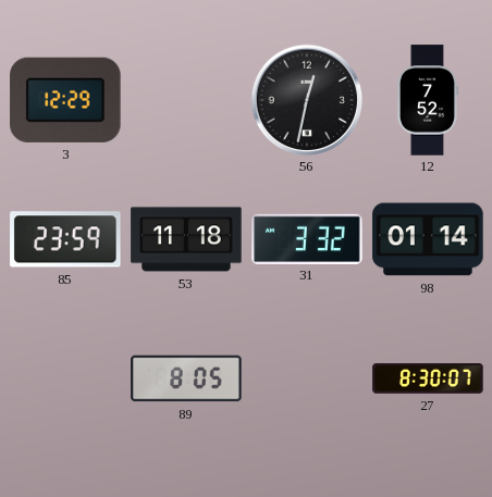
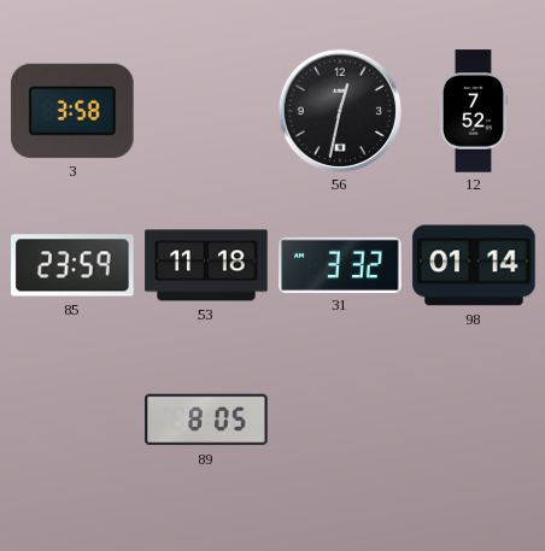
3: 12:29 -> 3:58 (72, 111)
27: 8:30 -> none (428, 380)
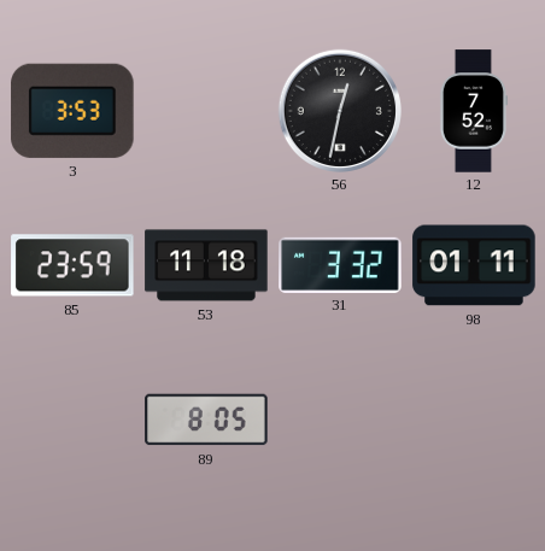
3: 3:58 -> 3:53 (72, 111)
98: 01:14 -> 01:11 (474, 265)
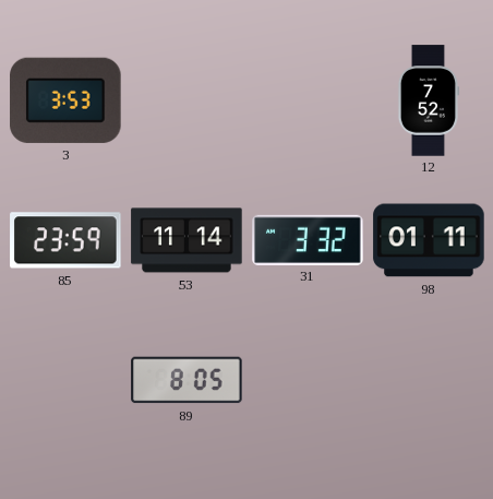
56: 12:32 -> none (339, 110)
53: 11:18 -> 11:14 (187, 240)
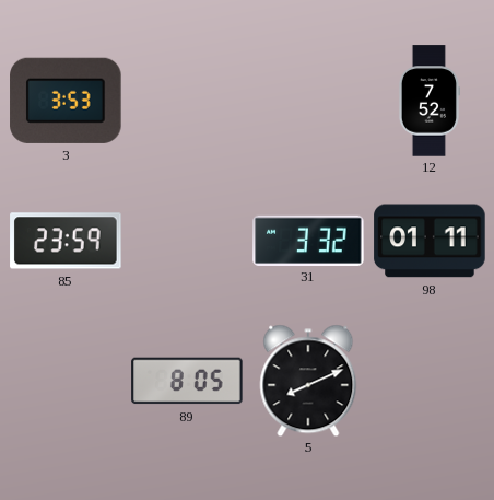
53: 11:14 -> none (187, 240)
5: none -> 8:11 (308, 381)
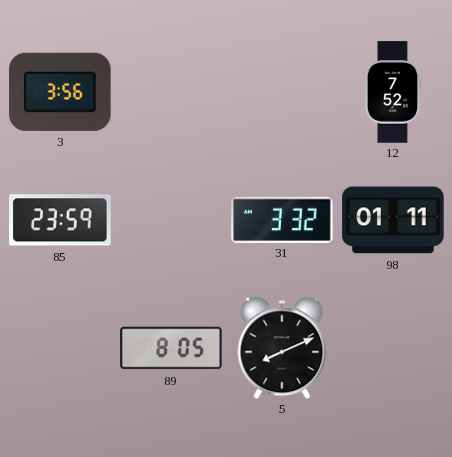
3: 3:53 -> 3:56 (60, 92)
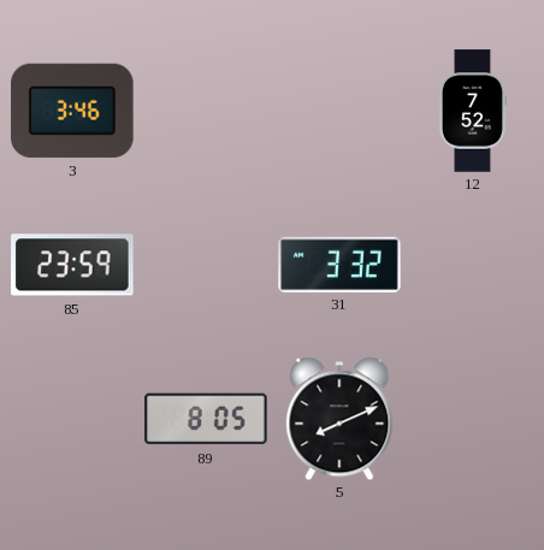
3: 3:56 -> 3:46 (72, 111)
98: 01:11 -> none (393, 220)
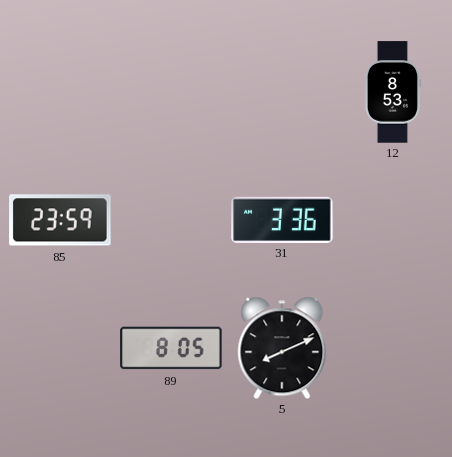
3: 3:46 -> none (72, 111)
12: 7:52 -> 8:53 (392, 92)
31: 3:32 -> 3:36 (282, 219)
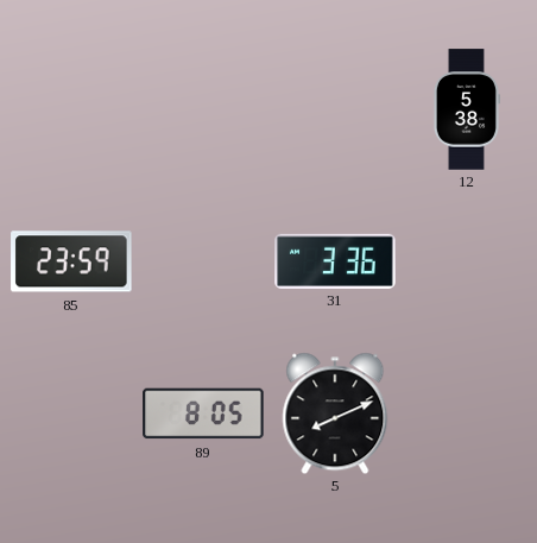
12: 8:53 -> 5:38 (466, 109)
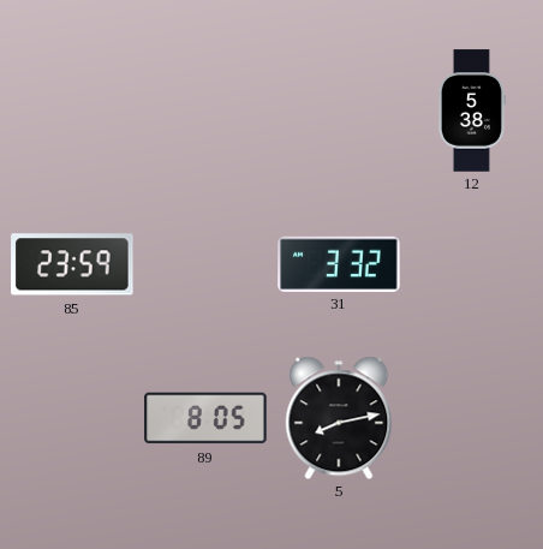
31: 3:36 -> 3:32 (339, 263)
5: 8:11 -> 8:13 (339, 418)
